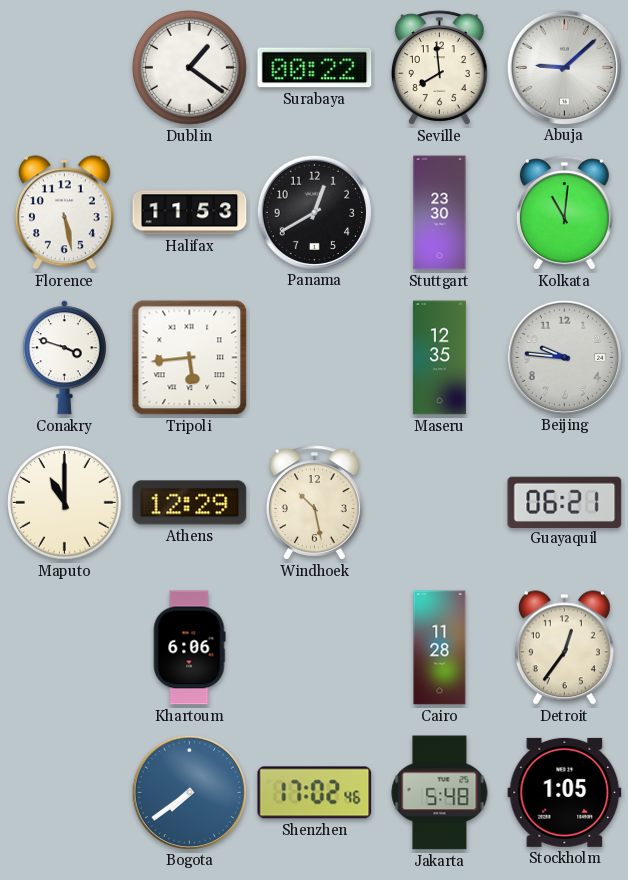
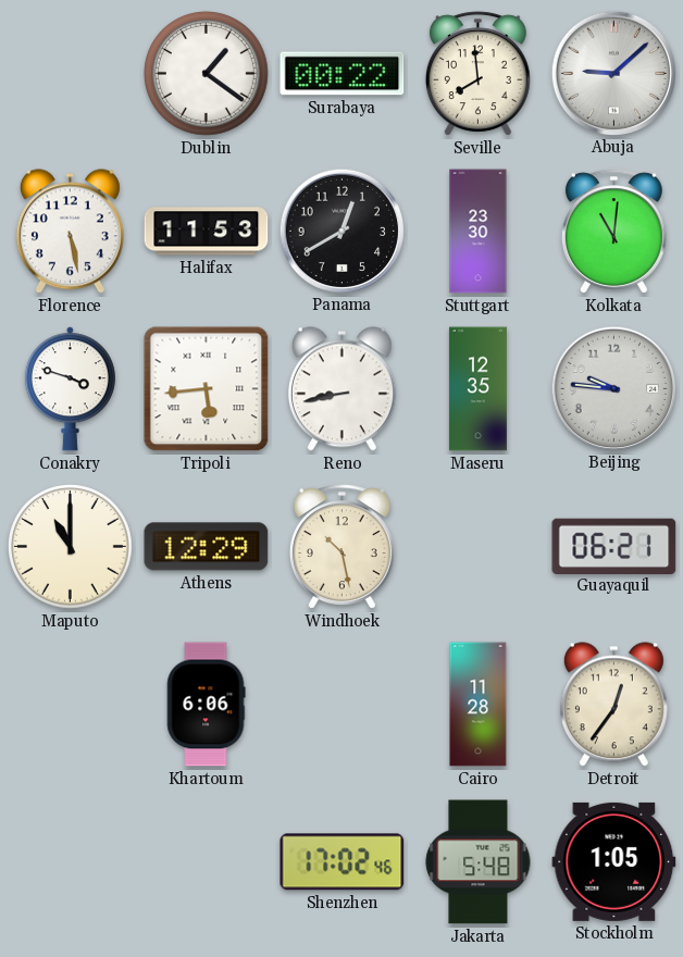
Reno: none -> 8:43 (341, 389)
Bogota: 7:39 -> none (189, 792)
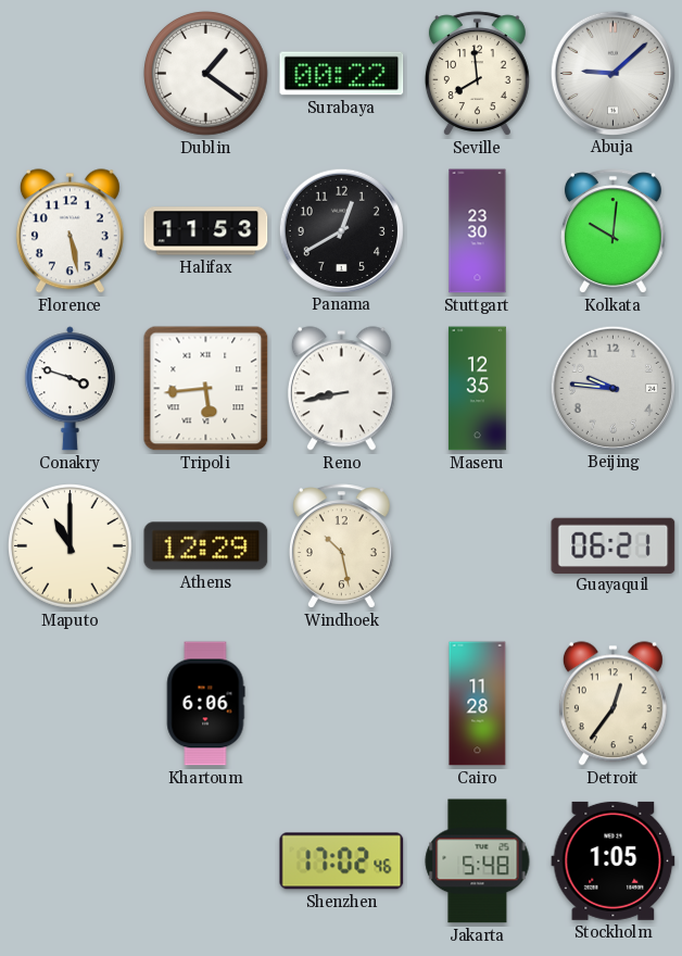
Kolkata: 11:01 -> 10:01 (612, 231)
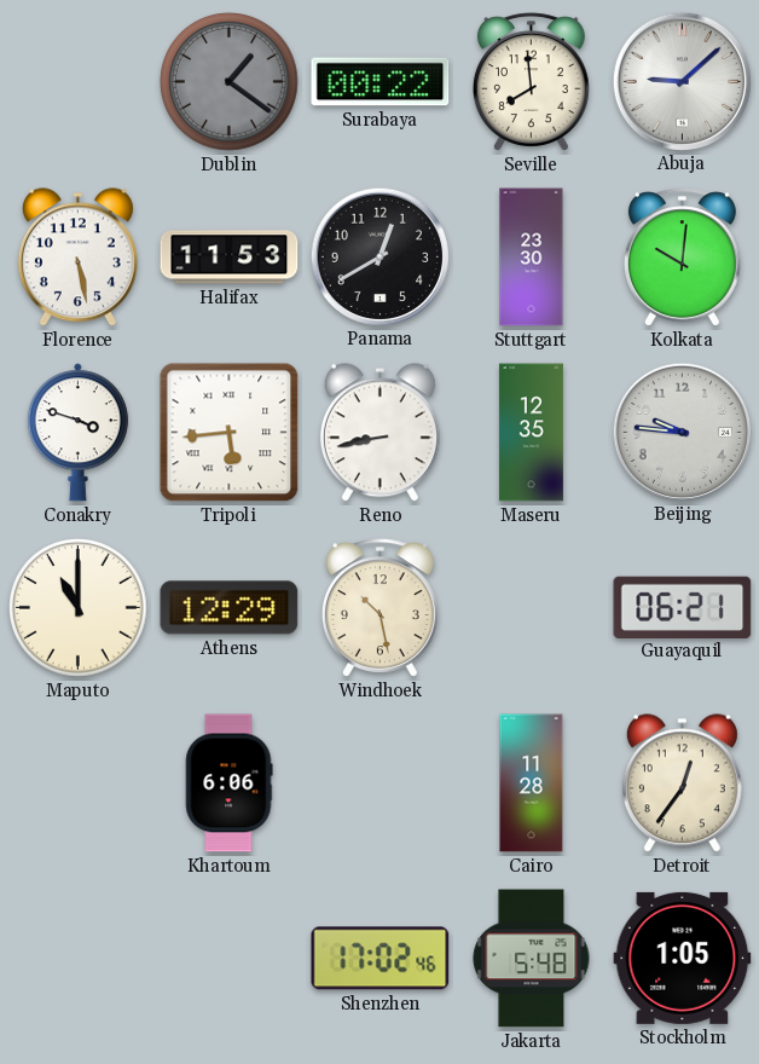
Dublin dial: white -> grey (230, 82)
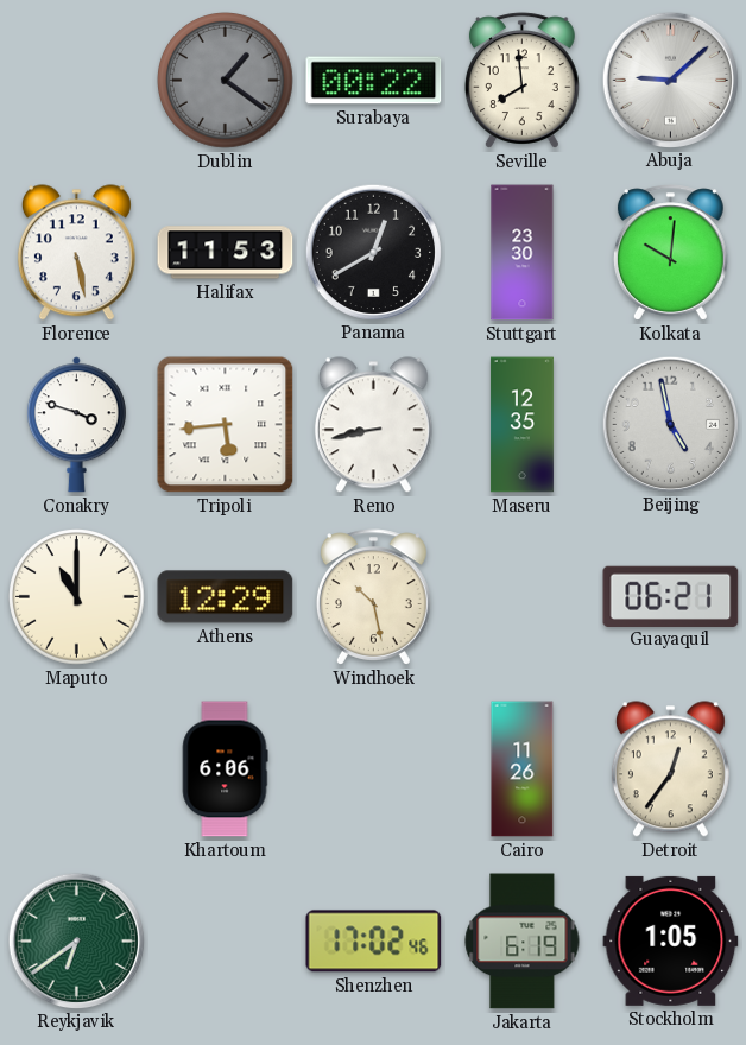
Beijing: 9:46 -> 4:58 (670, 424)
Cairo: 11:28 -> 11:26 (523, 769)
Reykjavik: none -> 6:39 (76, 940)
Jakarta: 5:48 -> 6:19 (523, 942)
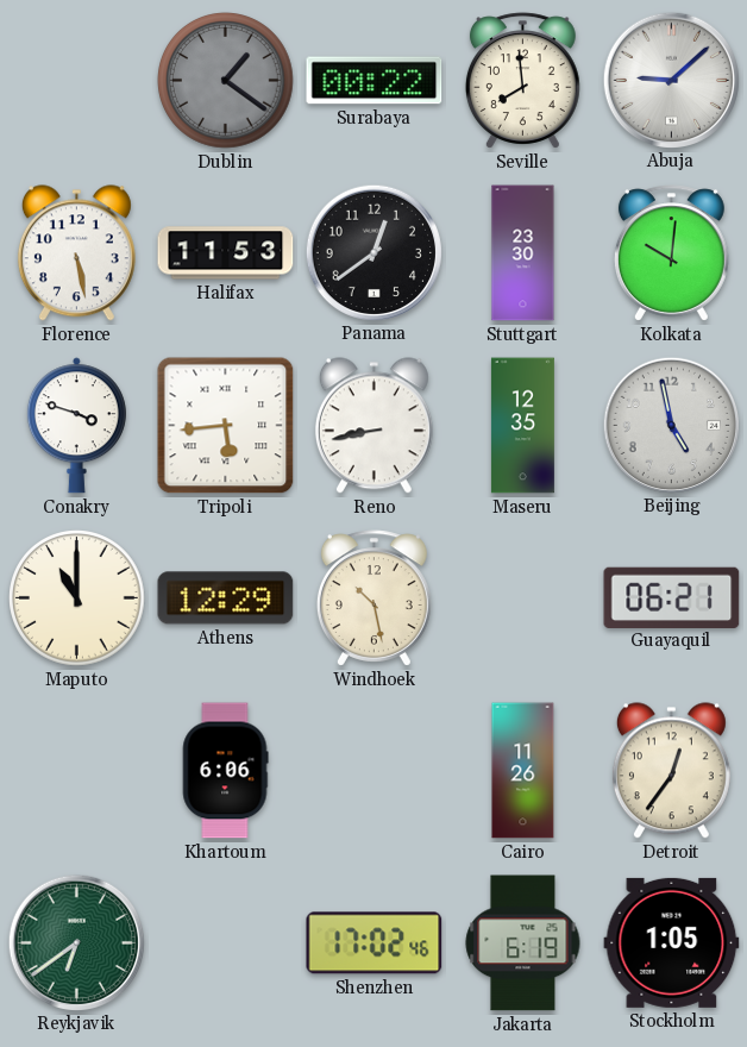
Panama: 12:40 -> 12:39 (373, 252)
